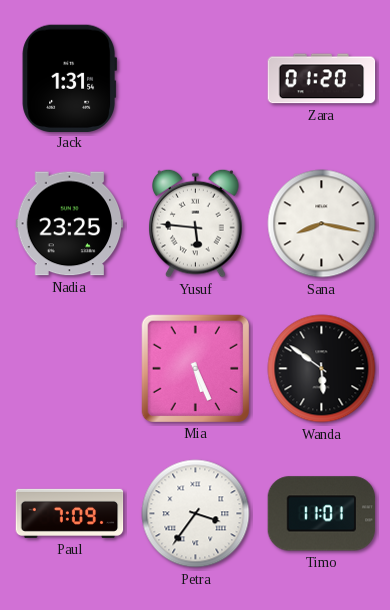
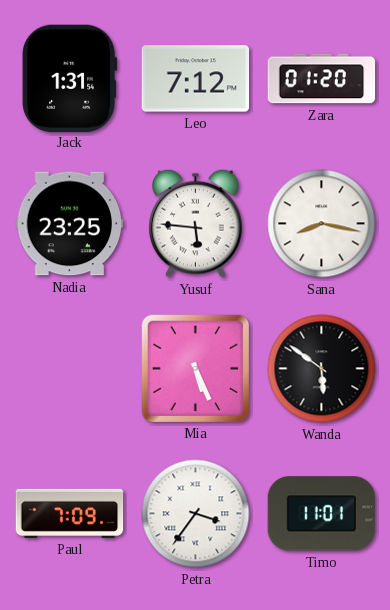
Leo: none -> 7:12 (196, 79)
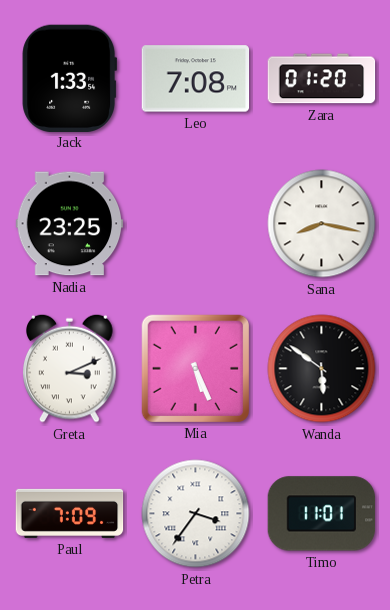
Jack: 1:31 -> 1:33 (70, 78)
Leo: 7:12 -> 7:08 (196, 79)
Yusuf: 5:46 -> none (196, 223)
Greta: none -> 3:11 (70, 368)
